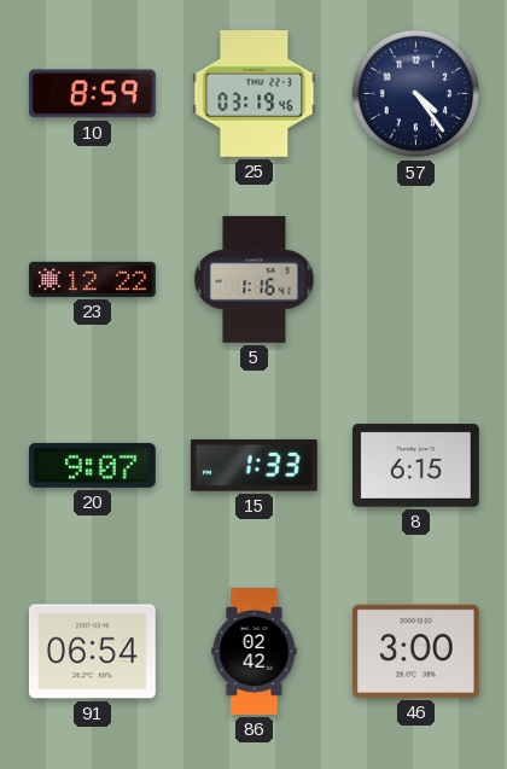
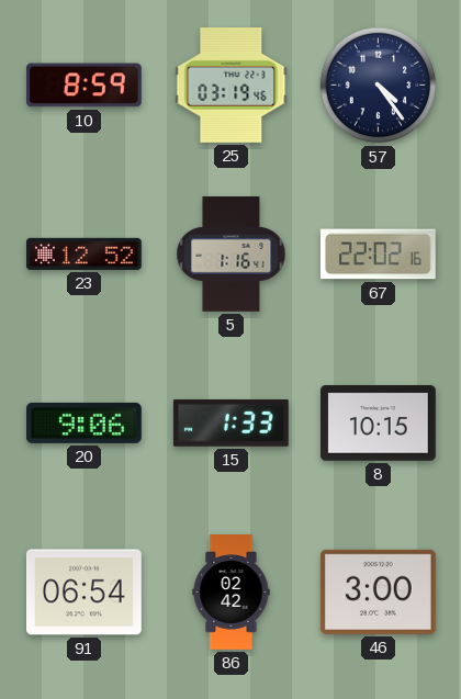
23: 12:22 -> 12:52 (83, 253)
67: none -> 22:02 (378, 255)
20: 9:07 -> 9:06 (83, 422)
8: 6:15 -> 10:15 (379, 424)
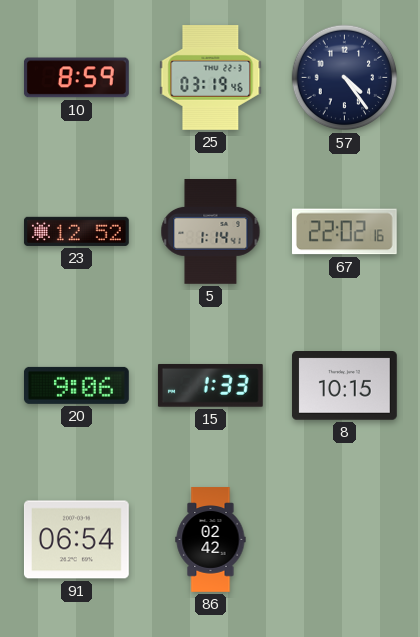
5: 1:16 -> 1:14 (211, 232)
46: 3:00 -> none (378, 591)
